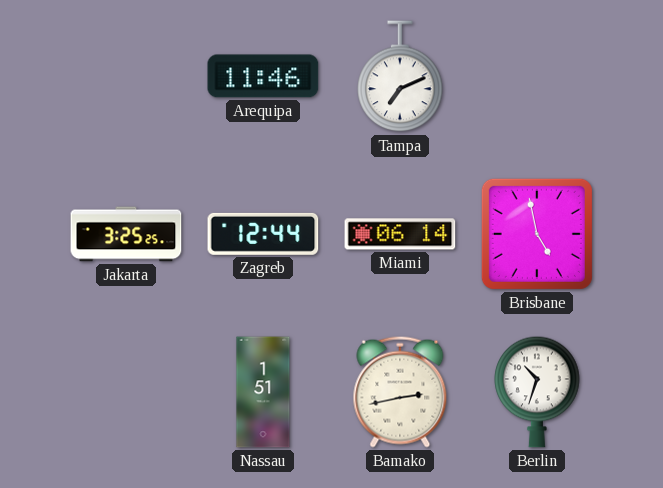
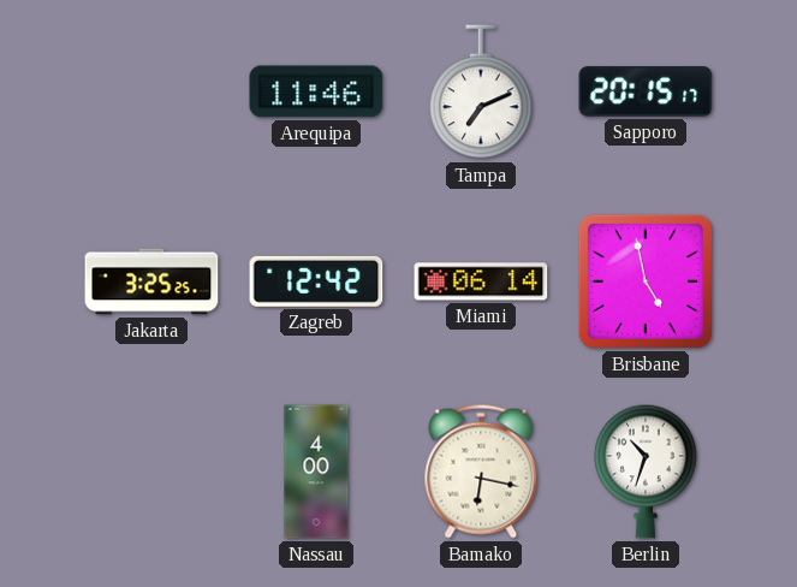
Sapporo: none -> 20:15 (646, 91)
Zagreb: 12:44 -> 12:42 (316, 281)
Nassau: 1:51 -> 4:00 (316, 472)
Bamako: 2:43 -> 6:17 (481, 472)
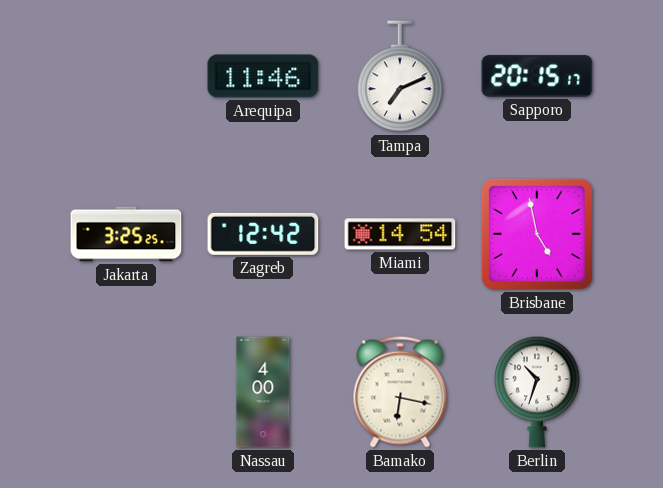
Miami: 06:14 -> 14:54 (400, 234)
